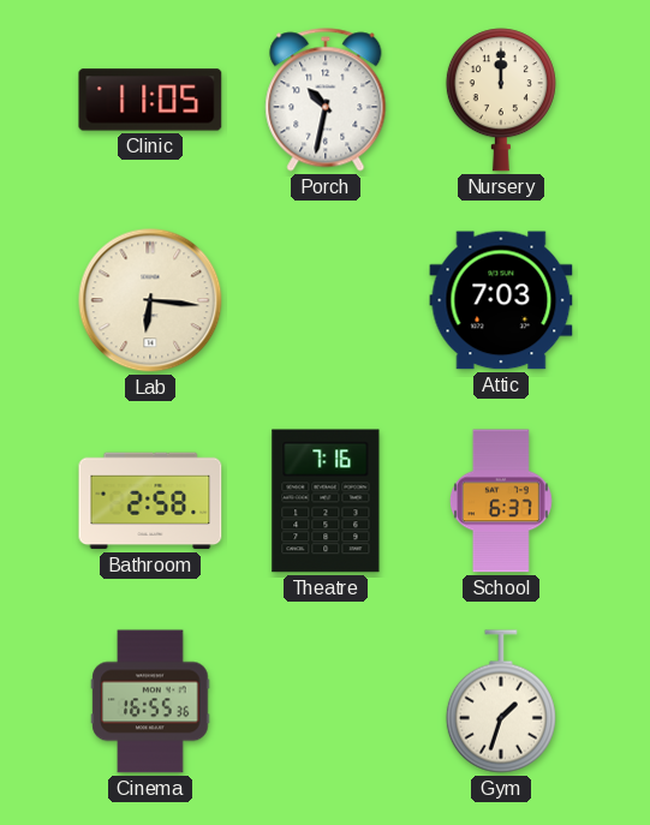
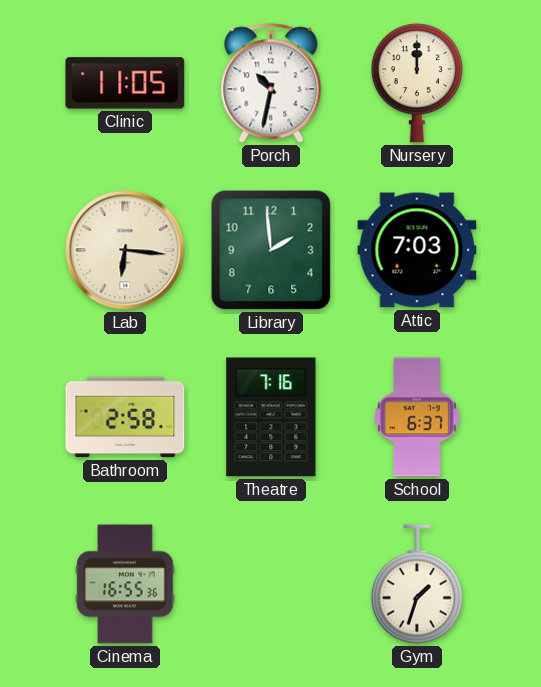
Library: none -> 1:59 (271, 250)
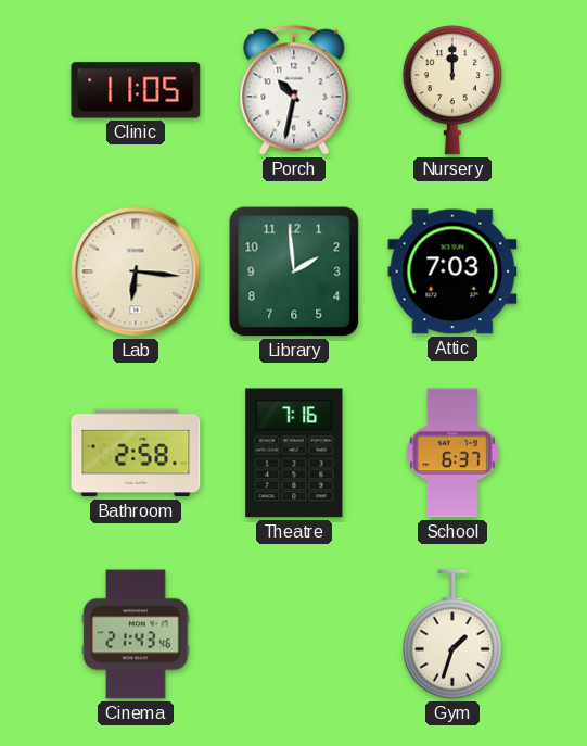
Cinema: 16:55 -> 21:43 (136, 634)
